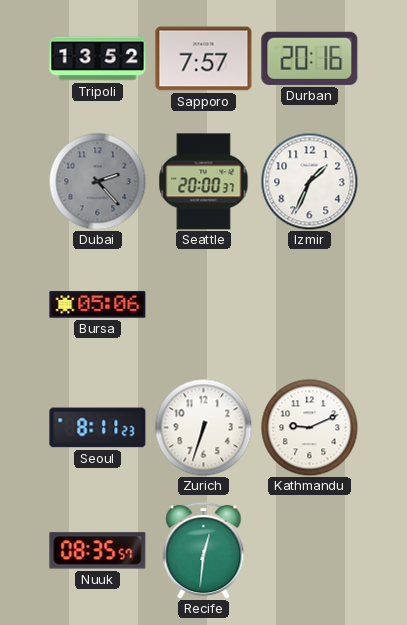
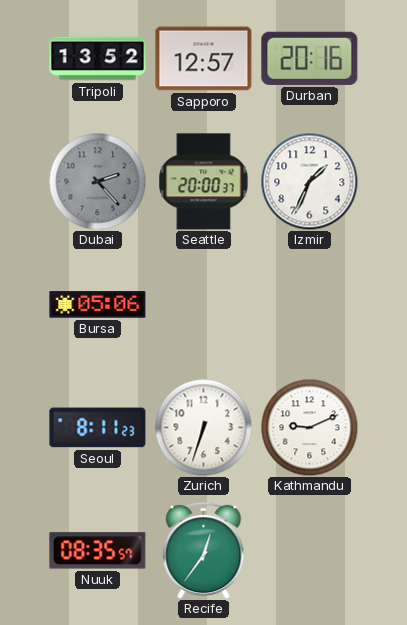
Sapporo: 7:57 -> 12:57 (204, 59)
Recife: 12:31 -> 12:36 (204, 550)
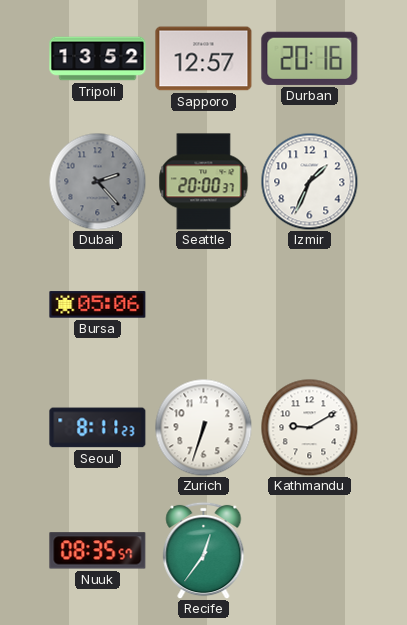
Kathmandu: 9:11 -> 9:10 (309, 427)
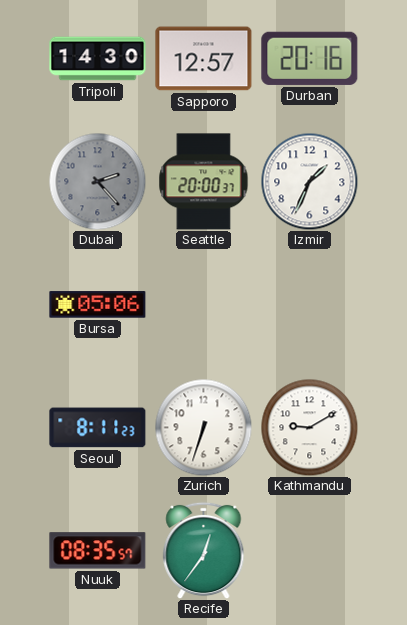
Tripoli: 13:52 -> 14:30 (98, 59)
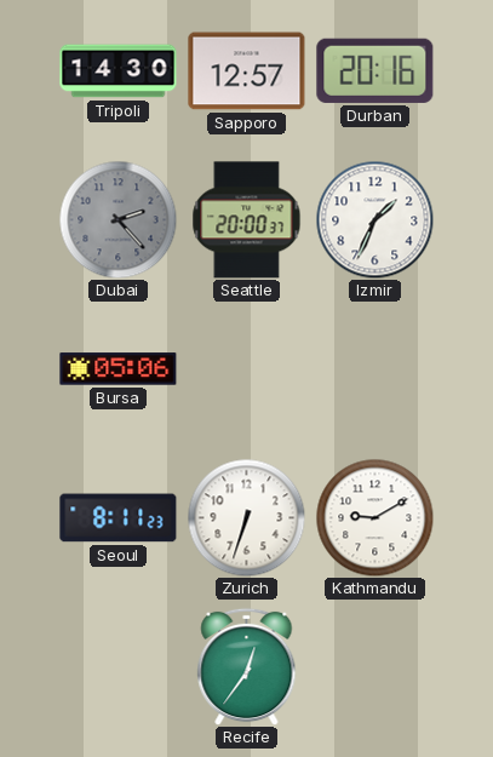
Nuuk: 08:35 -> none (98, 551)
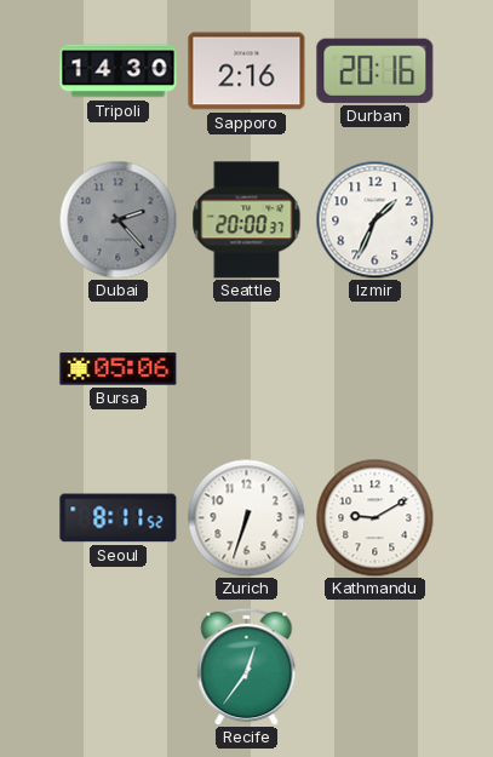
Sapporo: 12:57 -> 2:16 (247, 71)
Seoul: 8:11:23 -> 8:11:52 (119, 518)
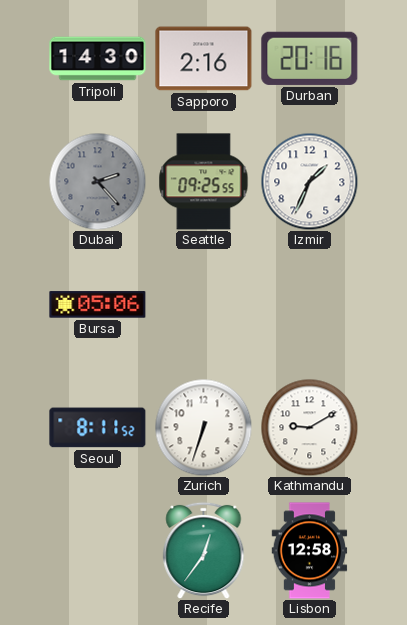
Seattle: 20:00 -> 09:25 (204, 182)
Lisbon: none -> 12:58 (310, 551)
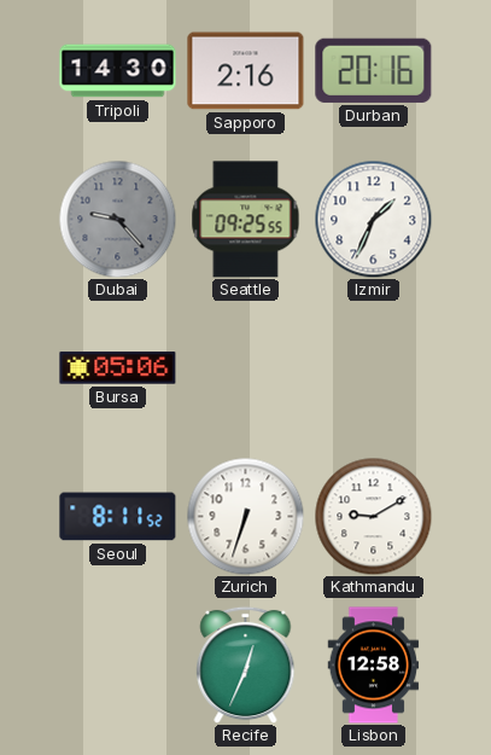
Dubai: 2:23 -> 9:23 (117, 219)
Recife: 12:36 -> 12:34 (246, 664)
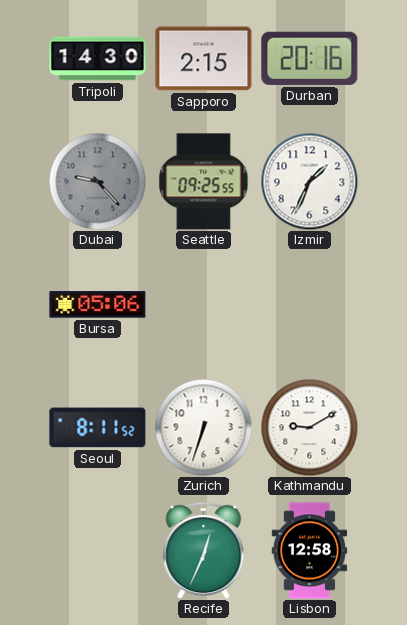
Sapporo: 2:16 -> 2:15 (204, 59)
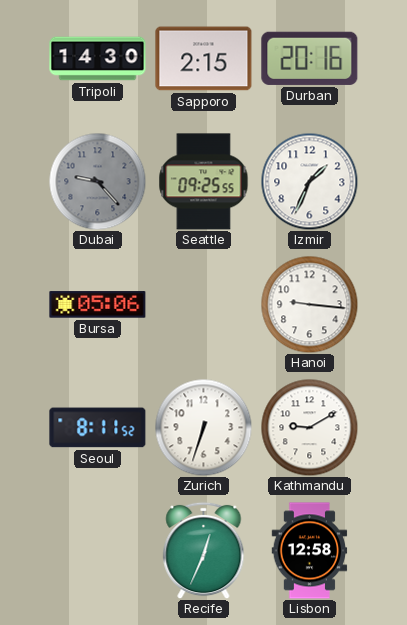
Hanoi: none -> 9:16 (309, 304)
